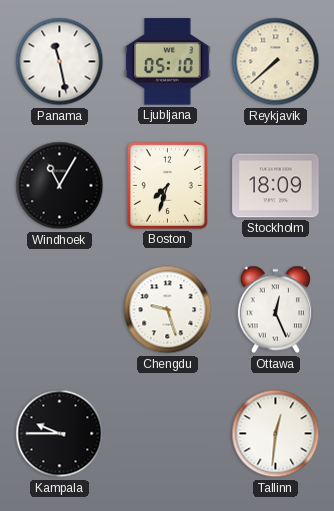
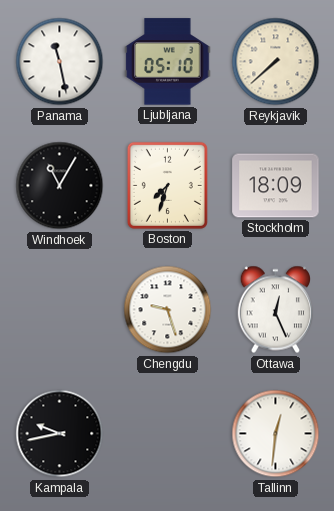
Kampala: 9:45 -> 9:43 (60, 434)
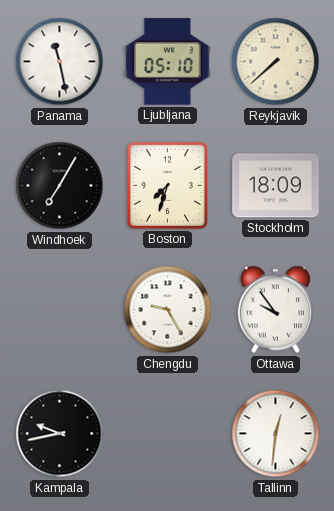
Windhoek: 11:05 -> 7:05 (60, 186)
Chengdu: 9:27 -> 9:25 (168, 310)
Ottawa: 12:26 -> 9:54 (275, 310)
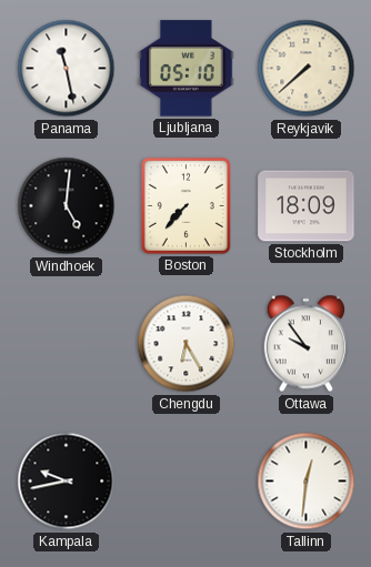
Windhoek: 7:05 -> 5:01 (67, 206)
Boston: 7:33 -> 7:37 (185, 205)
Chengdu: 9:25 -> 6:25 (187, 344)
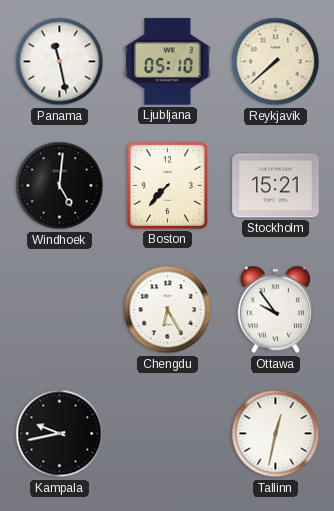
Stockholm: 18:09 -> 15:21 (276, 186)
Tallinn: 12:31 -> 12:32 (276, 434)
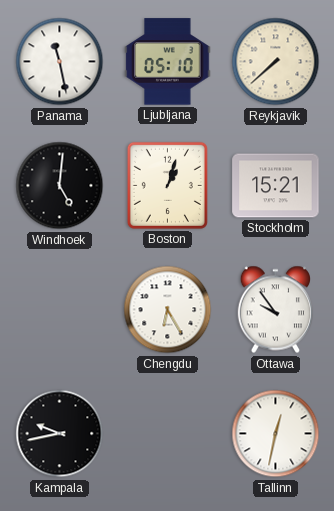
Boston: 7:37 -> 1:03 (167, 185)
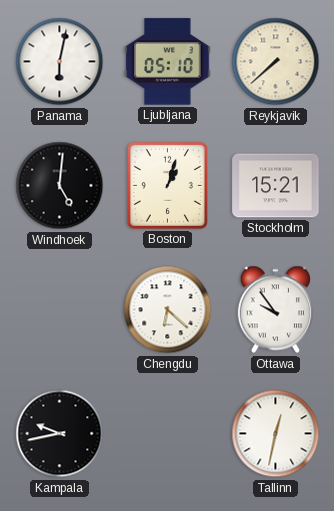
Panama: 11:28 -> 6:02 (60, 62)
Chengdu: 6:25 -> 6:22 (168, 310)
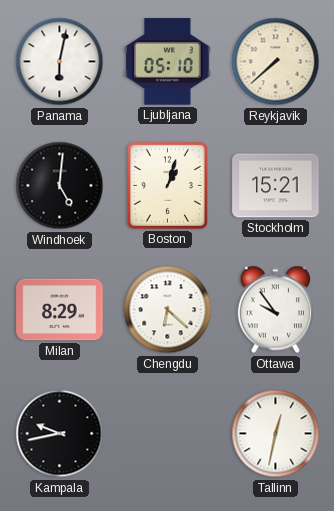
Milan: none -> 8:29 (60, 310)
